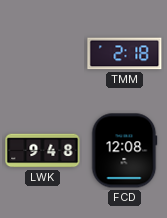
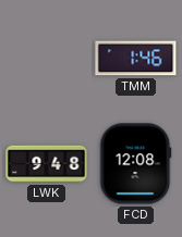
TMM: 2:18 -> 1:46 (136, 59)
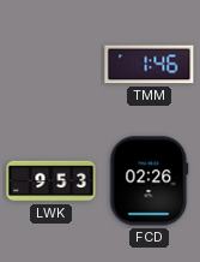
LWK: 9:48 -> 9:53 (51, 181)
FCD: 12:08 -> 02:26 (150, 181)
